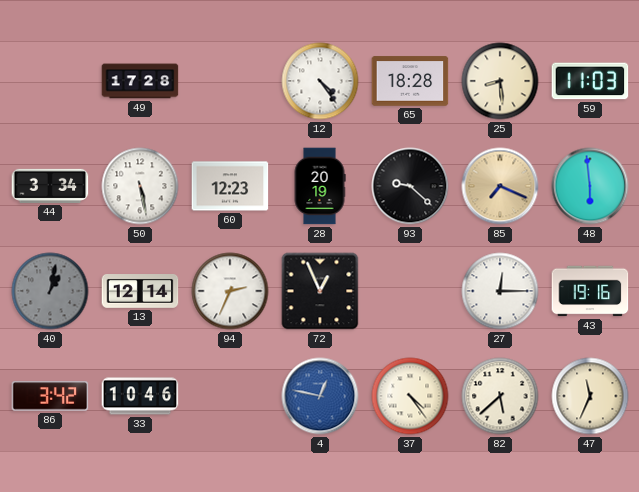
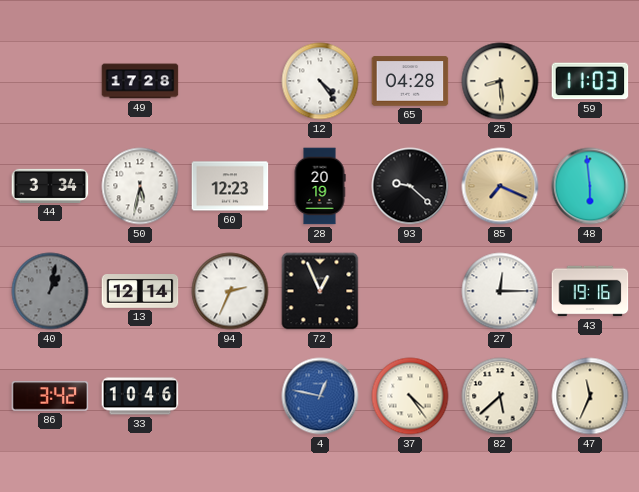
65: 18:28 -> 04:28 (410, 81)
50: 5:28 -> 5:32 (140, 186)
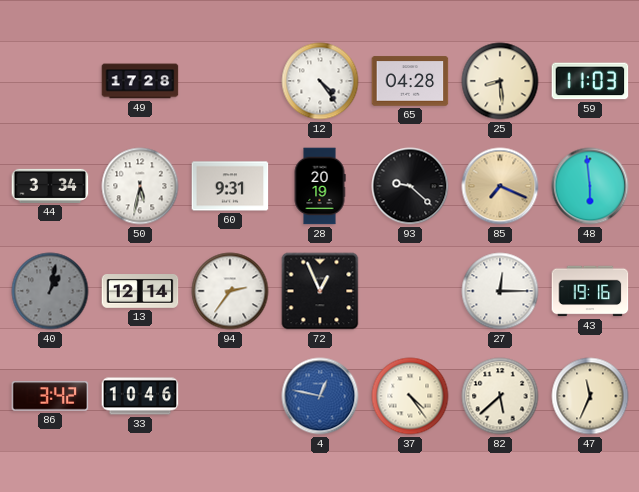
60: 12:23 -> 9:31 (230, 186)
94: 2:34 -> 2:36 (230, 291)
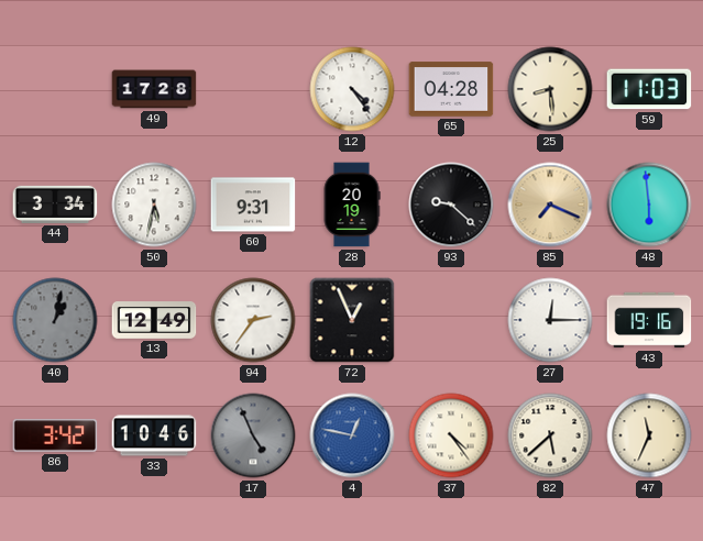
13: 12:14 -> 12:49 (154, 321)
17: none -> 4:56 (253, 435)
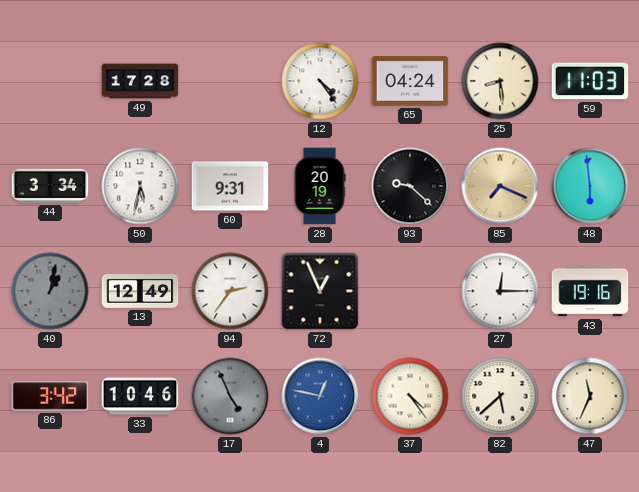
65: 04:28 -> 04:24 (410, 81)
